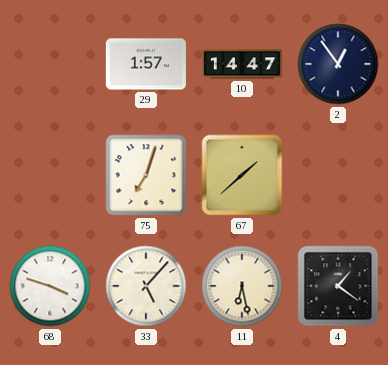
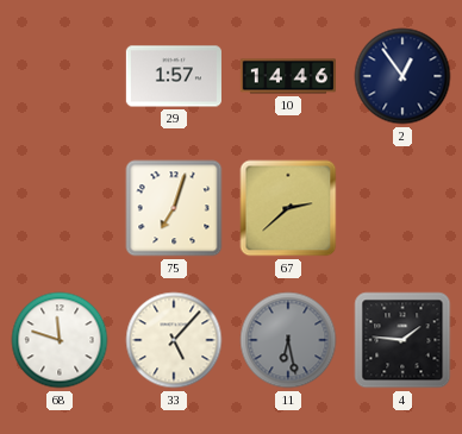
10: 14:47 -> 14:46 (288, 76)
67: 1:38 -> 2:38 (288, 208)
68: 3:48 -> 11:48 (60, 340)
11 dial: cream -> grey (288, 340)
4: 1:21 -> 1:46 (402, 340)
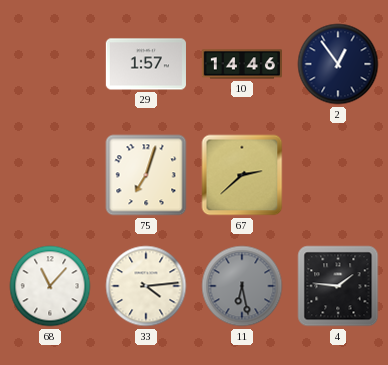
68: 11:48 -> 11:07 (50, 286)
33: 5:07 -> 4:14 (146, 286)
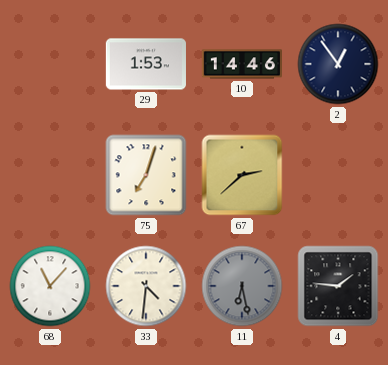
29: 1:57 -> 1:53 (146, 64)
33: 4:14 -> 4:31 (146, 286)
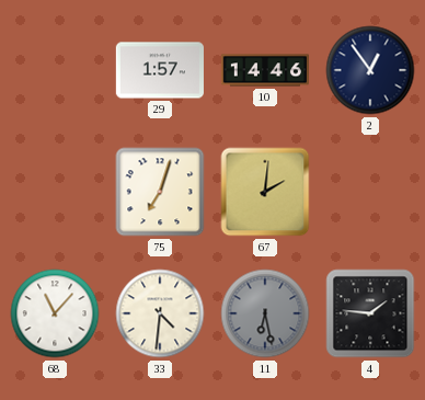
29: 1:53 -> 1:57 (160, 70)
67: 2:38 -> 2:01 (265, 192)
